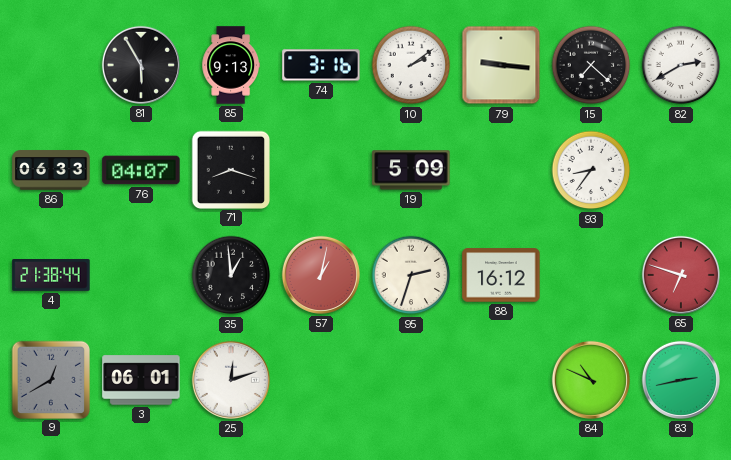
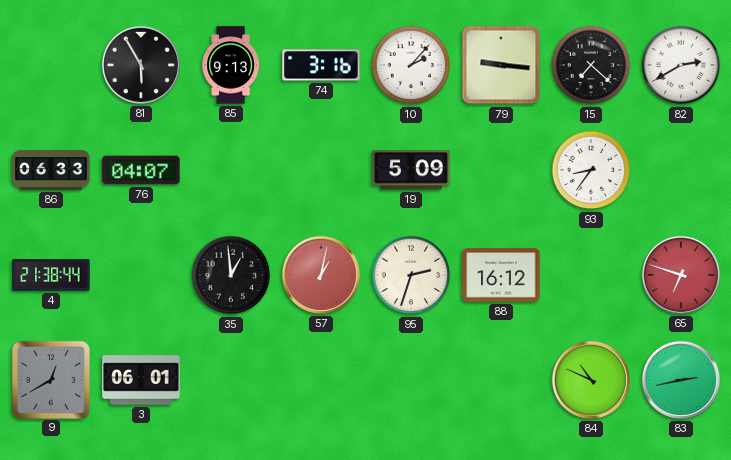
10: 2:09 -> 2:07 (411, 65)
71: 8:18 -> none (230, 169)
25: 12:12 -> none (231, 380)
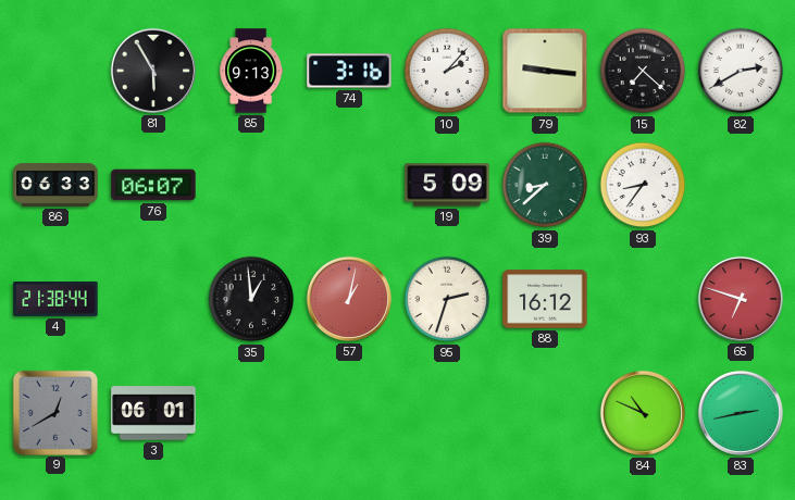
76: 04:07 -> 06:07 (153, 185)
39: none -> 8:38 (545, 185)
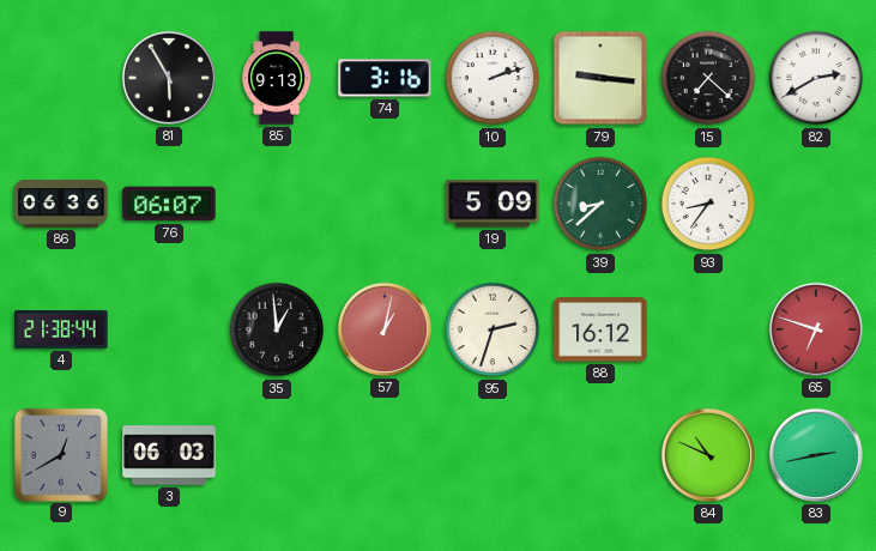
10: 2:07 -> 2:12 (493, 78)
86: 06:33 -> 06:36 (61, 204)
3: 06:01 -> 06:03 (169, 455)
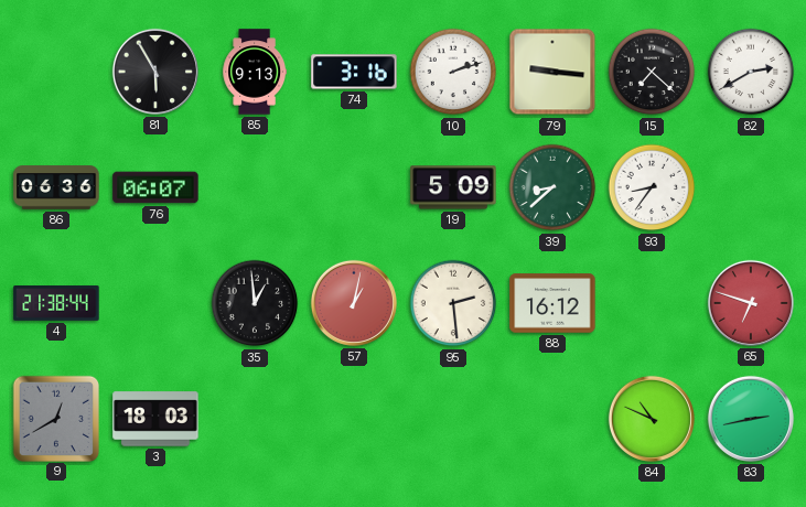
95: 2:33 -> 2:29 (453, 303)
3: 06:03 -> 18:03 (155, 419)
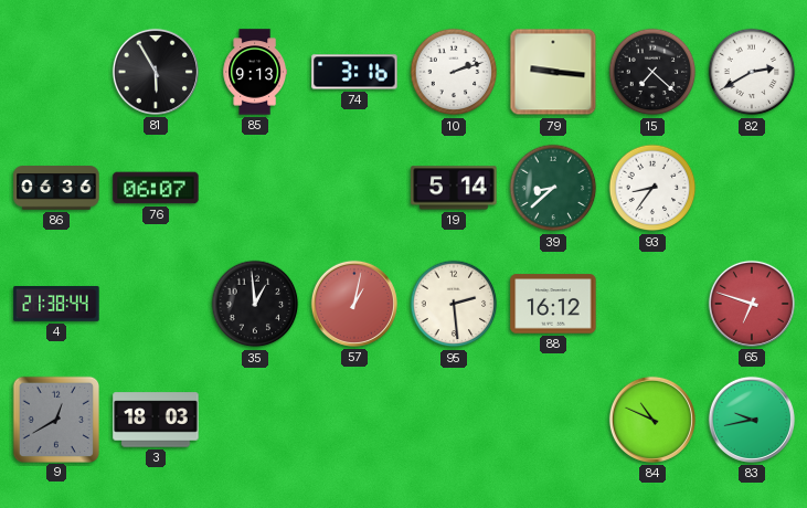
19: 5:09 -> 5:14 (454, 188)
83: 2:43 -> 9:43 (752, 420)
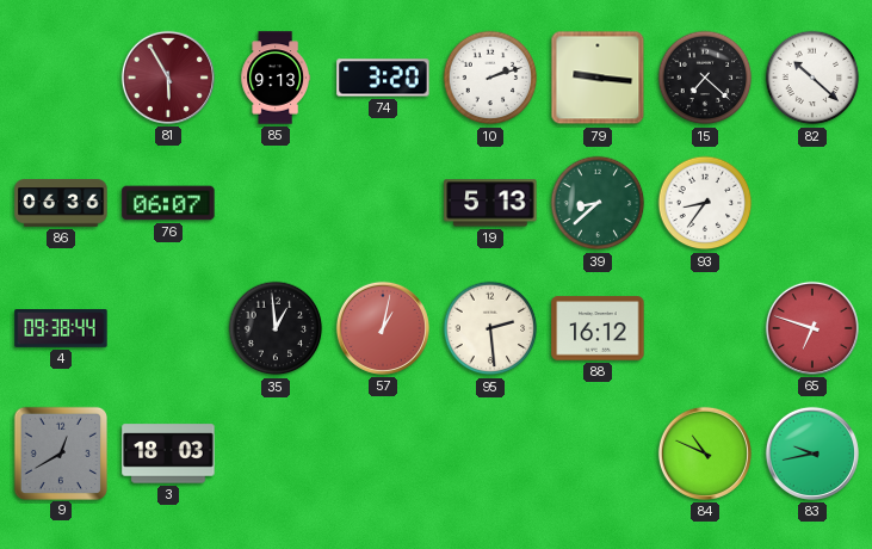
81 dial: black -> burgundy (168, 78)
74: 3:16 -> 3:20 (383, 78)
82: 2:40 -> 10:22 (812, 78)
19: 5:14 -> 5:13 (490, 203)
4: 21:38 -> 09:38 (61, 328)
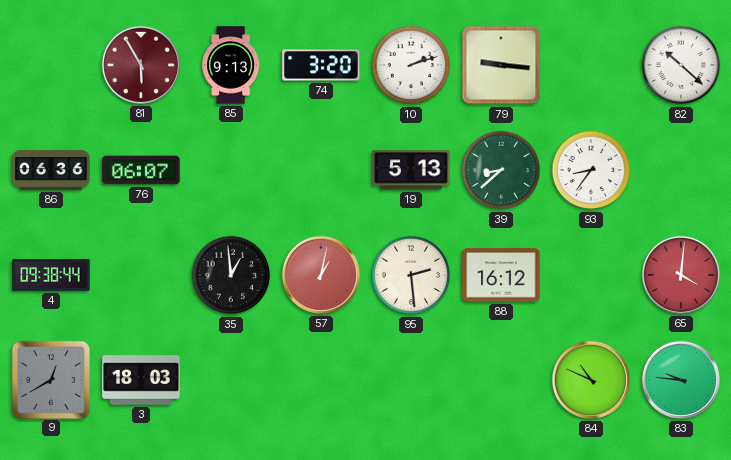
15: 7:22 -> none (705, 78)
65: 6:48 -> 4:01 (681, 275)
83: 9:43 -> 9:46 (681, 380)
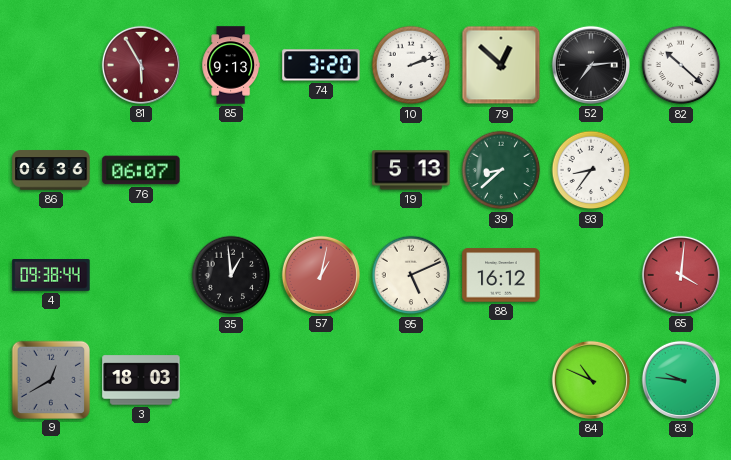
79: 9:16 -> 12:52 (501, 65)
52: none -> 7:14 (591, 65)
95: 2:29 -> 5:11 (411, 275)
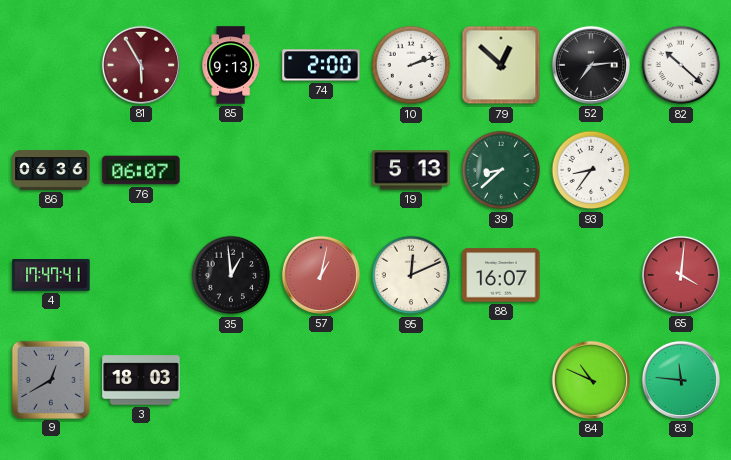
74: 3:20 -> 2:00 (321, 65)
4: 09:38 -> 17:47 (51, 275)
95: 5:11 -> 12:11 (411, 275)
88: 16:12 -> 16:07 (501, 275)
83: 9:46 -> 11:46 (681, 380)
